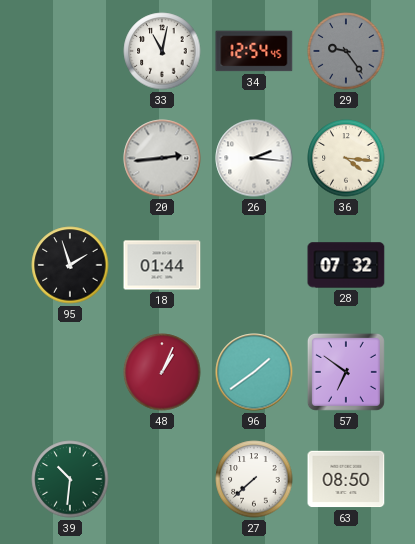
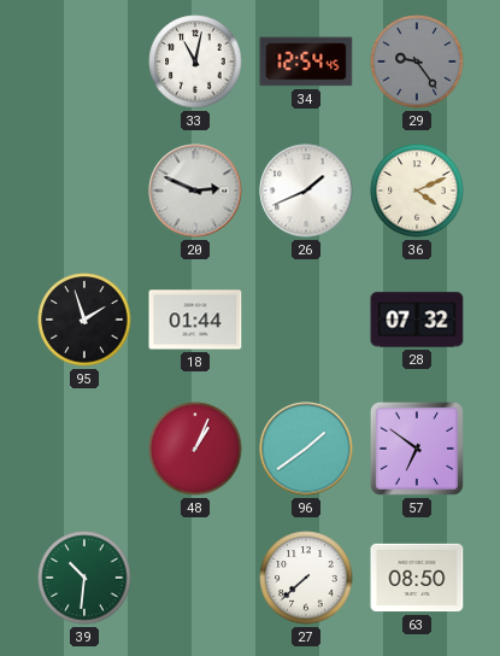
20: 2:44 -> 2:49 (195, 191)
26: 2:16 -> 1:41 (306, 191)
36: 4:16 -> 4:11 (417, 191)
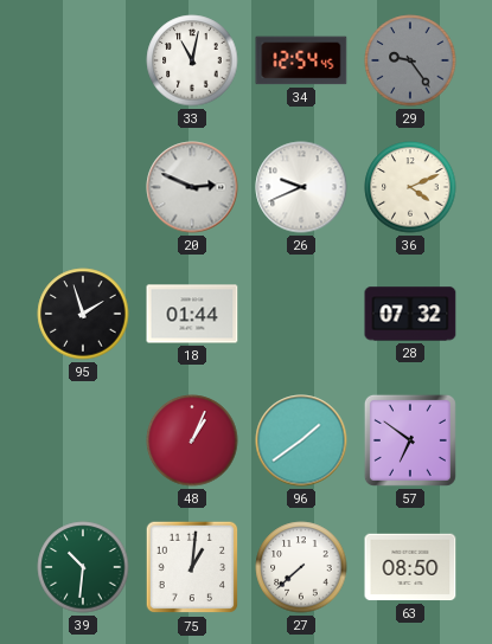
26: 1:41 -> 9:41 (301, 187)
75: none -> 1:01 (192, 567)
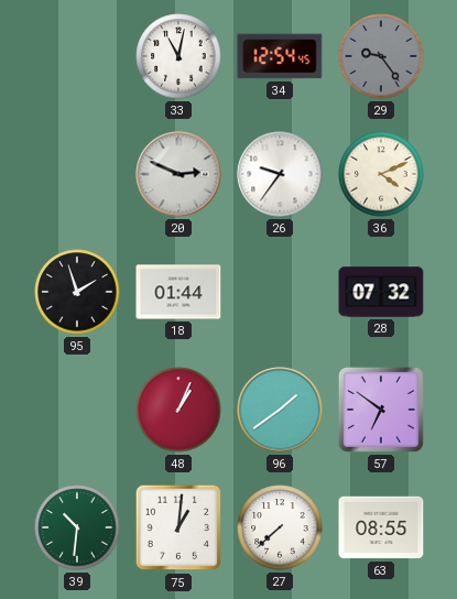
26: 9:41 -> 9:36 (280, 174)
63: 08:50 -> 08:55 (381, 527)
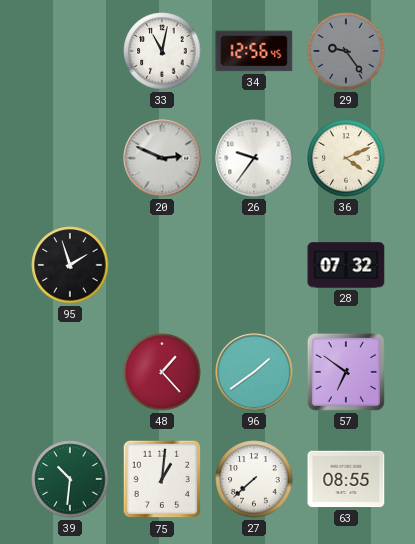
34: 12:54 -> 12:56 (254, 51)
18: 01:44 -> none (178, 292)
48: 1:04 -> 1:23 (162, 372)
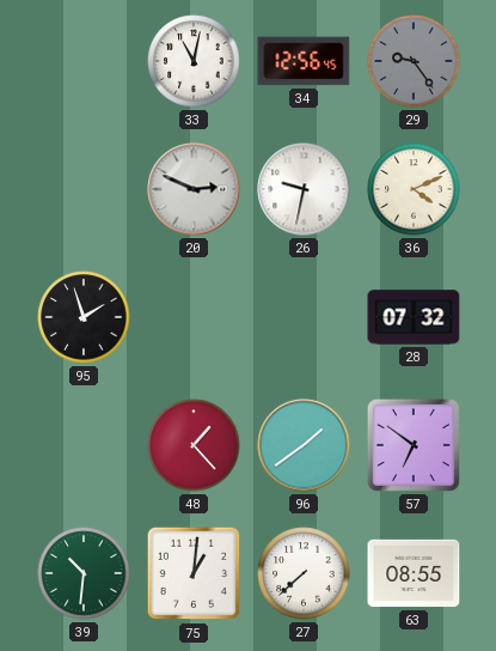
26: 9:36 -> 9:32 (304, 189)
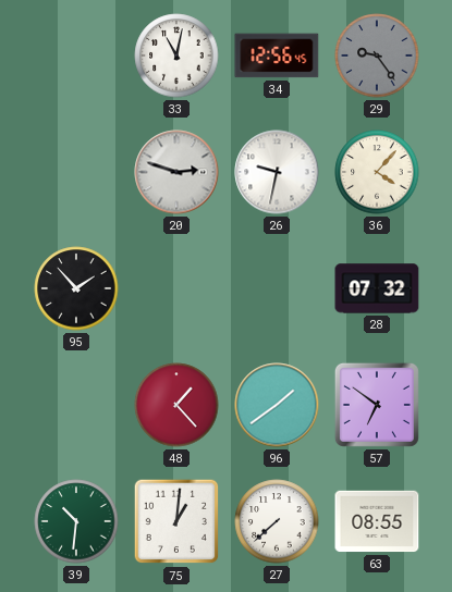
20: 2:49 -> 2:48 (176, 172)
36: 4:11 -> 4:07 (377, 172)
95: 1:57 -> 1:53 (76, 288)
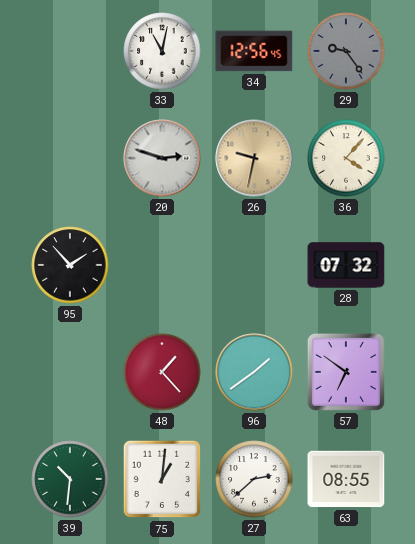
26 dial: white -> champagne (254, 158)
27: 7:38 -> 2:38 (254, 479)
